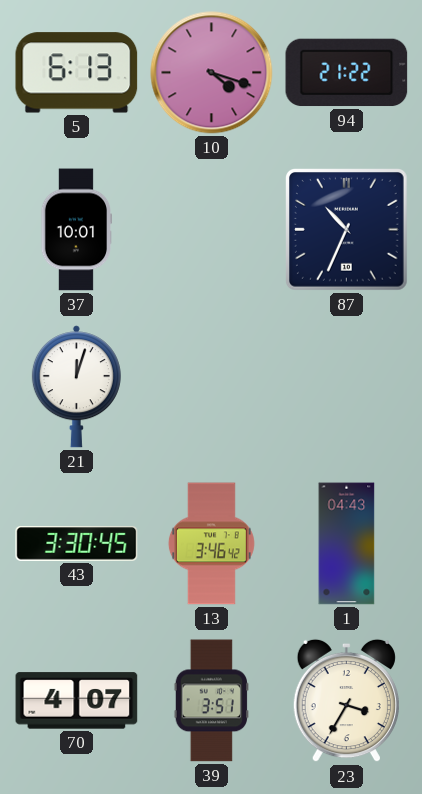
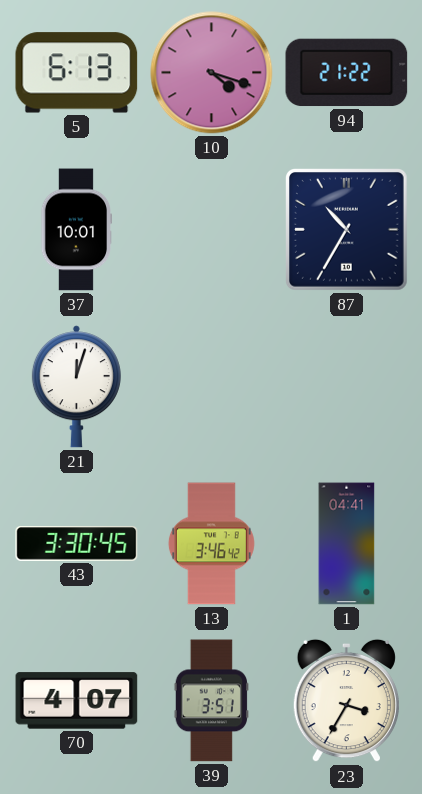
87: 10:34 -> 10:35 (347, 230)
1: 04:43 -> 04:41 (347, 544)
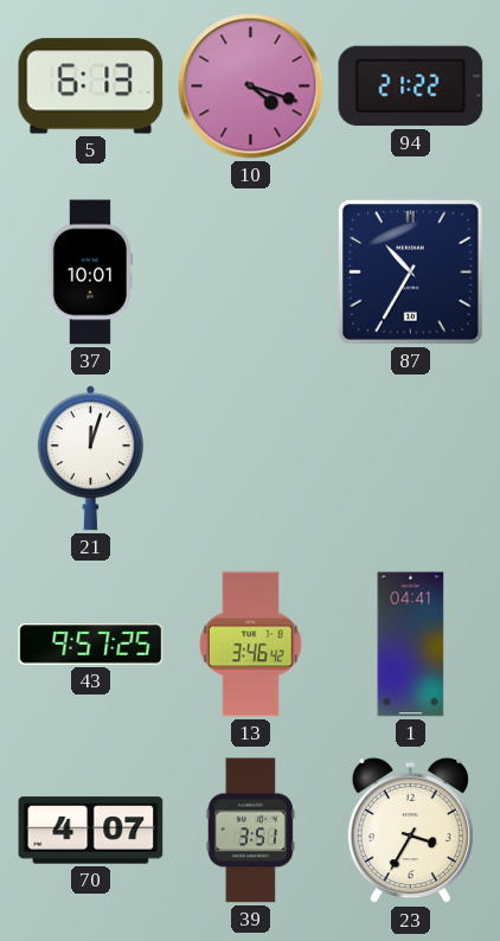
43: 3:30 -> 9:57 (91, 645)
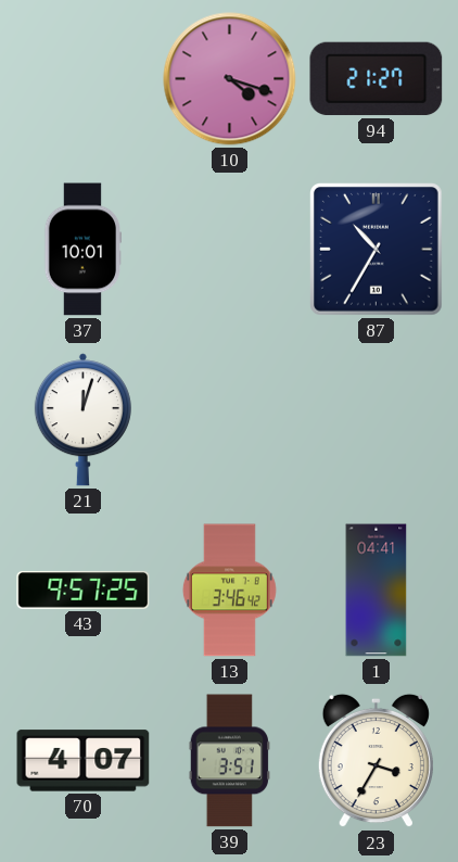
5: 6:13 -> none (91, 87)
94: 21:22 -> 21:27 (377, 79)
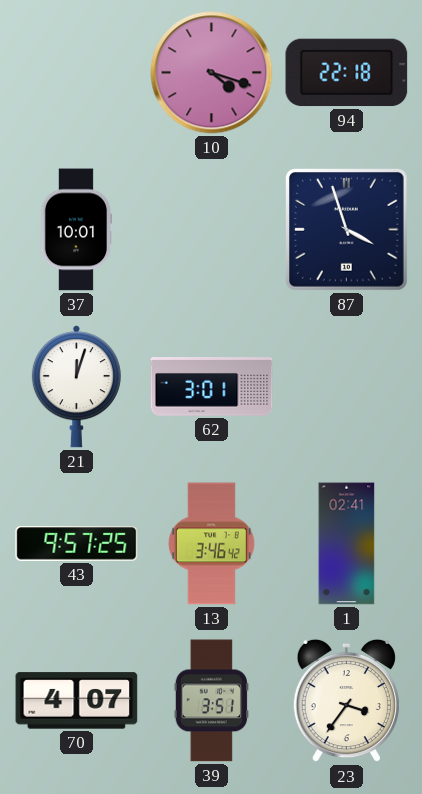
94: 21:27 -> 22:18 (347, 73)
87: 10:35 -> 3:57 (347, 230)
62: none -> 3:01 (212, 387)
1: 04:41 -> 02:41 (347, 544)
23: 3:35 -> 3:36 (346, 701)
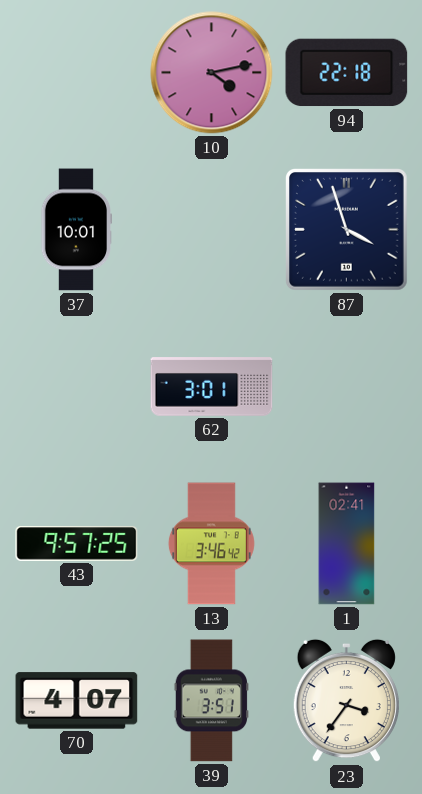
10: 4:18 -> 4:13 (212, 73)
21: 12:03 -> none (76, 387)
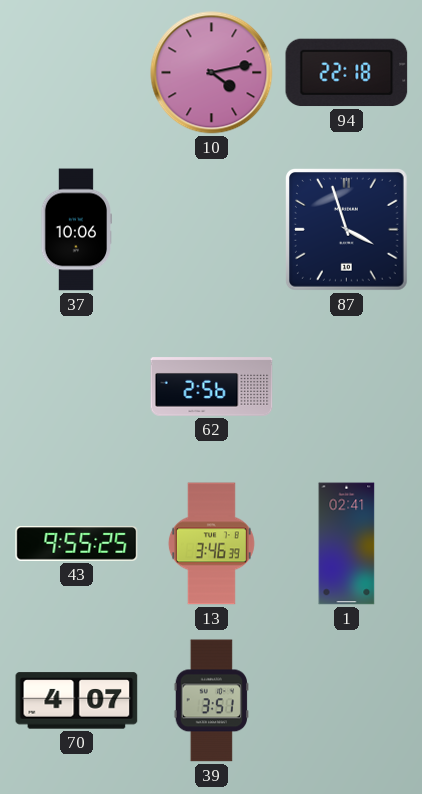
37: 10:01 -> 10:06 (76, 230)
62: 3:01 -> 2:56 (212, 387)
43: 9:57 -> 9:55 (77, 544)
13: 3:46:42 -> 3:46:39 (211, 544)
23: 3:36 -> none (346, 701)
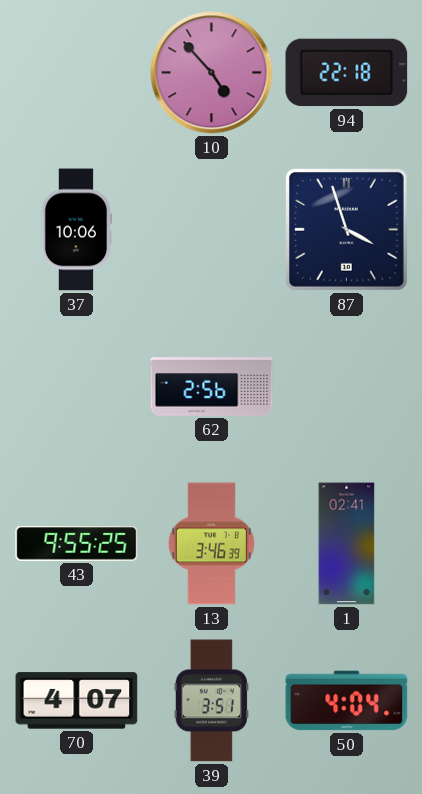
10: 4:13 -> 4:53 (212, 73)
50: none -> 4:04 (347, 701)
